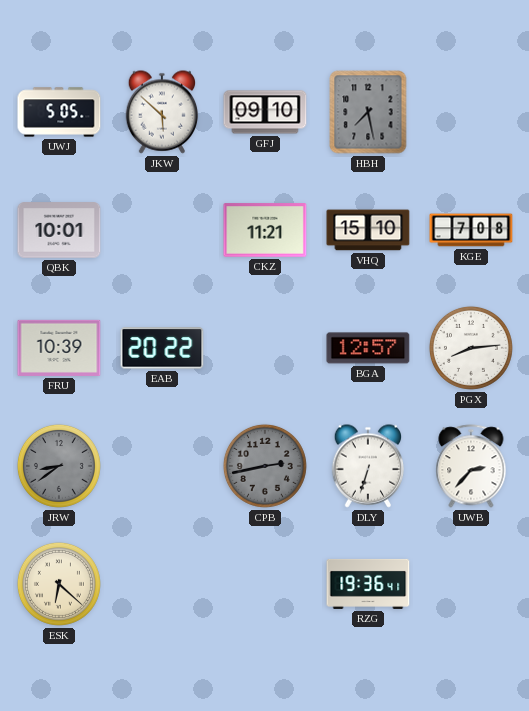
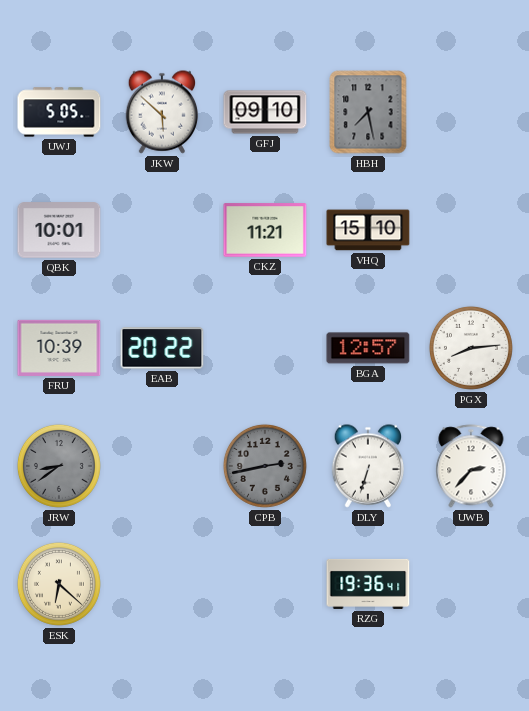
KGE: 7:08 -> none (471, 230)
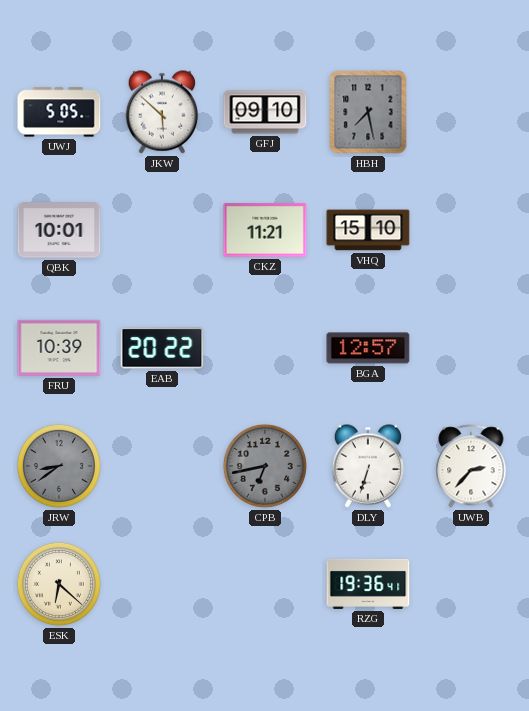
PGX: 8:14 -> none (471, 348)
CPB: 2:43 -> 6:43 (265, 466)
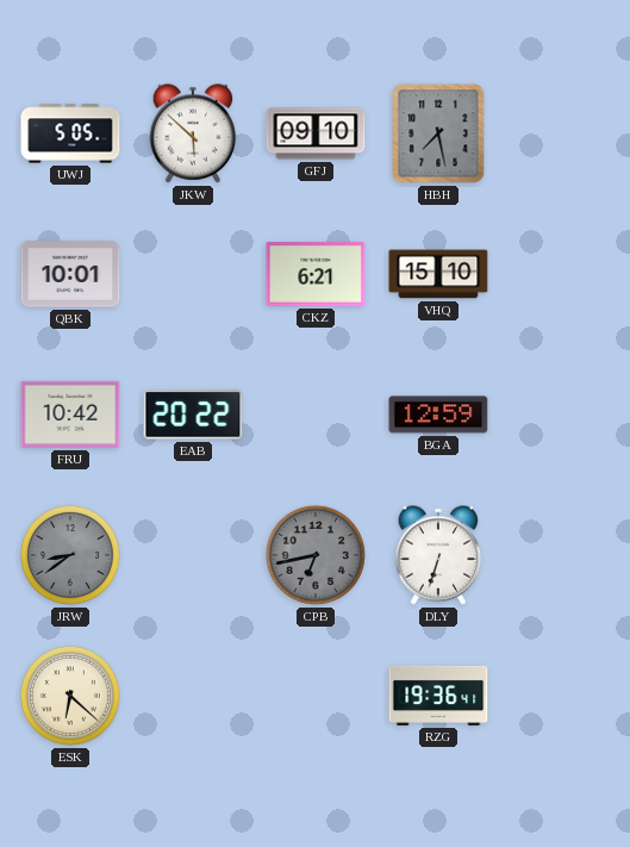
CKZ: 11:21 -> 6:21 (316, 274)
FRU: 10:39 -> 10:42 (70, 415)
BGA: 12:57 -> 12:59 (438, 415)
UWB: 2:37 -> none (471, 466)
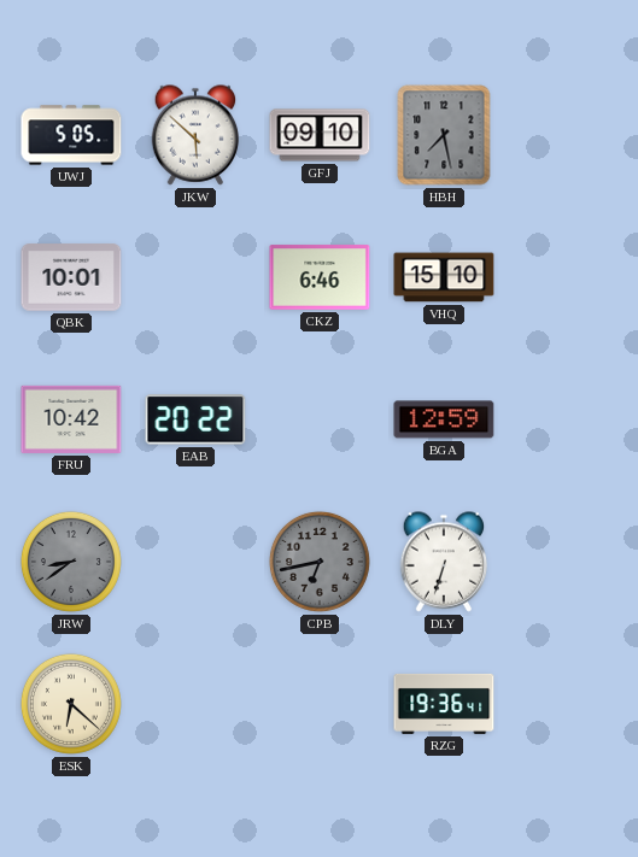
CKZ: 6:21 -> 6:46 (320, 277)
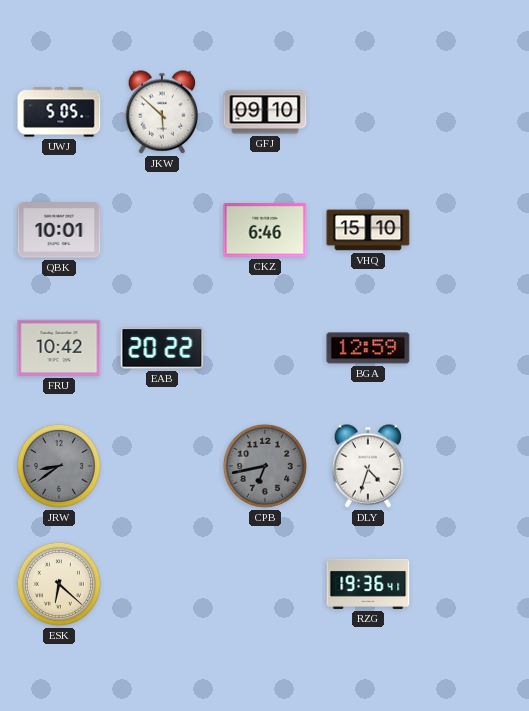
HBH: 7:28 -> none (444, 135)
DLY: 6:33 -> 4:33 (368, 466)
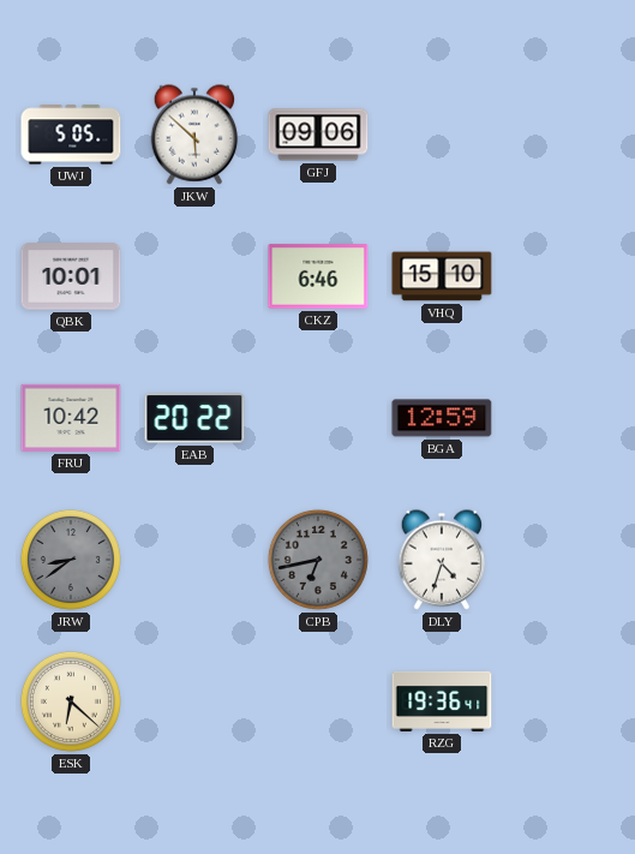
GFJ: 09:10 -> 09:06 (318, 135)
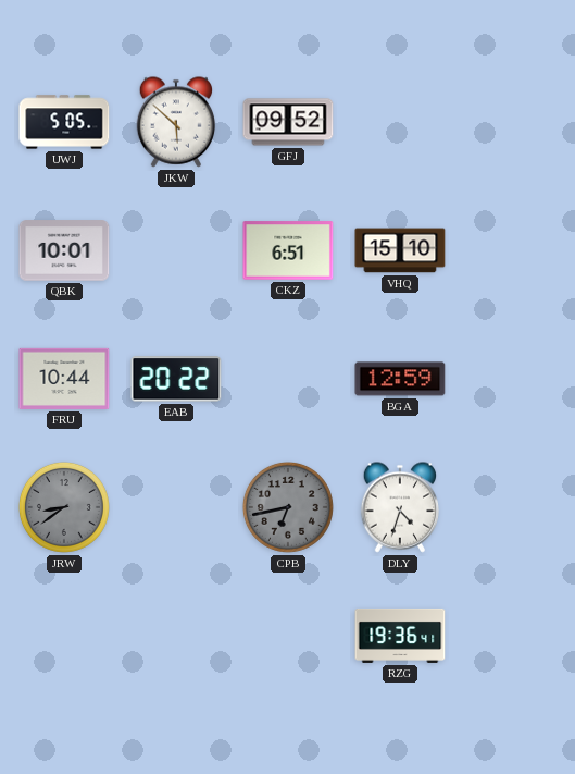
GFJ: 09:06 -> 09:52 (288, 122)
CKZ: 6:46 -> 6:51 (288, 250)
FRU: 10:42 -> 10:44 (64, 379)
ESK: 6:22 -> none (71, 701)
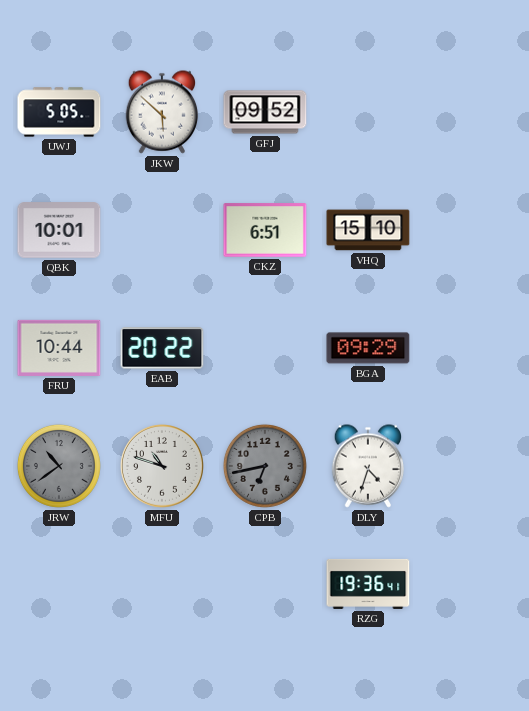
BGA: 12:59 -> 09:29 (368, 348)
JRW: 8:39 -> 10:39 (59, 466)
MFU: none -> 10:48 (163, 467)
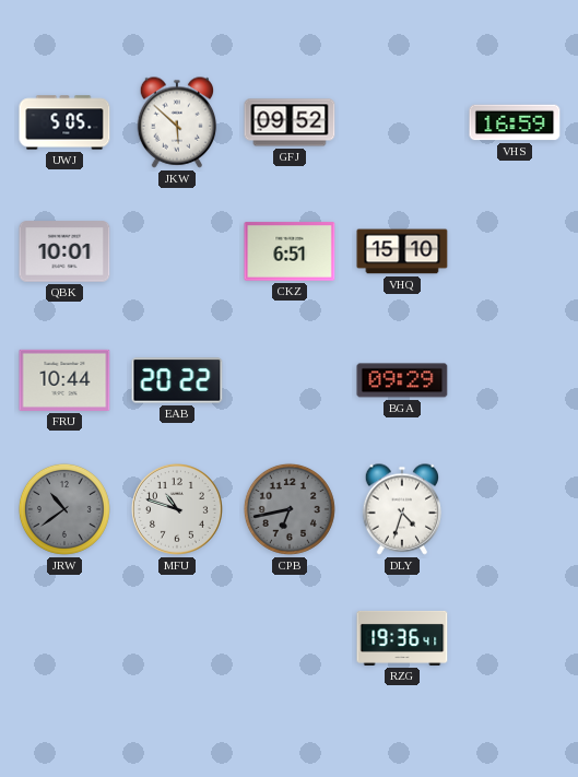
VHS: none -> 16:59 (515, 122)
